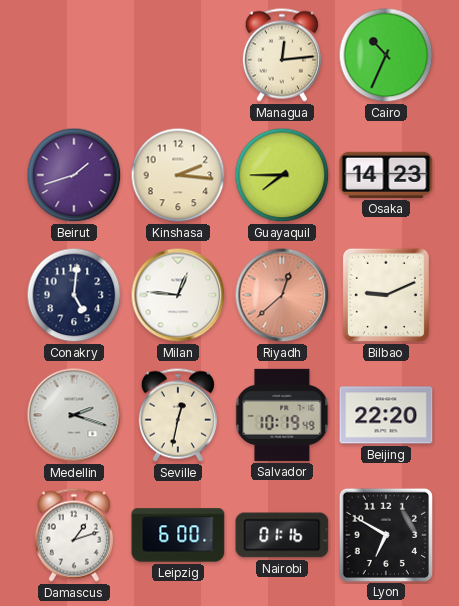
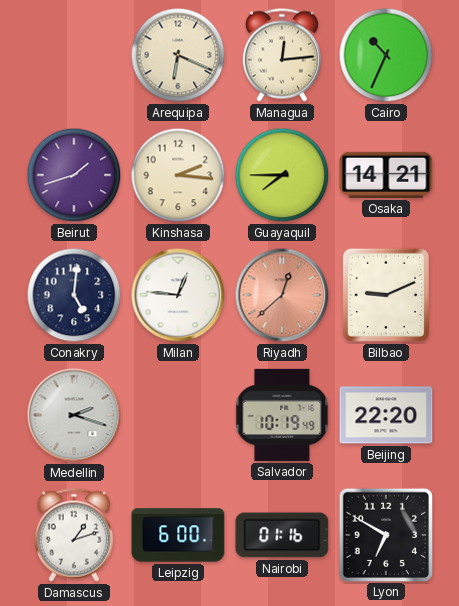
Arequipa: none -> 6:19 (178, 55)
Osaka: 14:23 -> 14:21 (386, 175)
Seville: 12:32 -> none (178, 415)
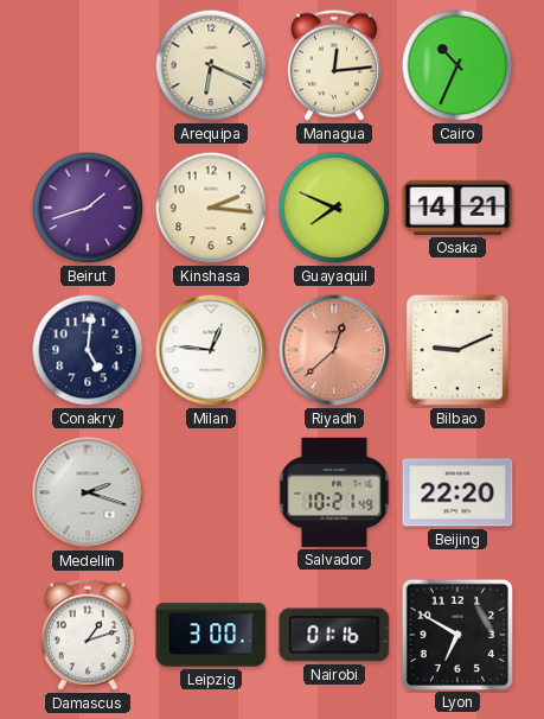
Guayaquil: 7:45 -> 7:49 (334, 208)
Salvador: 10:19 -> 10:21 (334, 492)
Leipzig: 6:00 -> 3:00 (211, 635)
